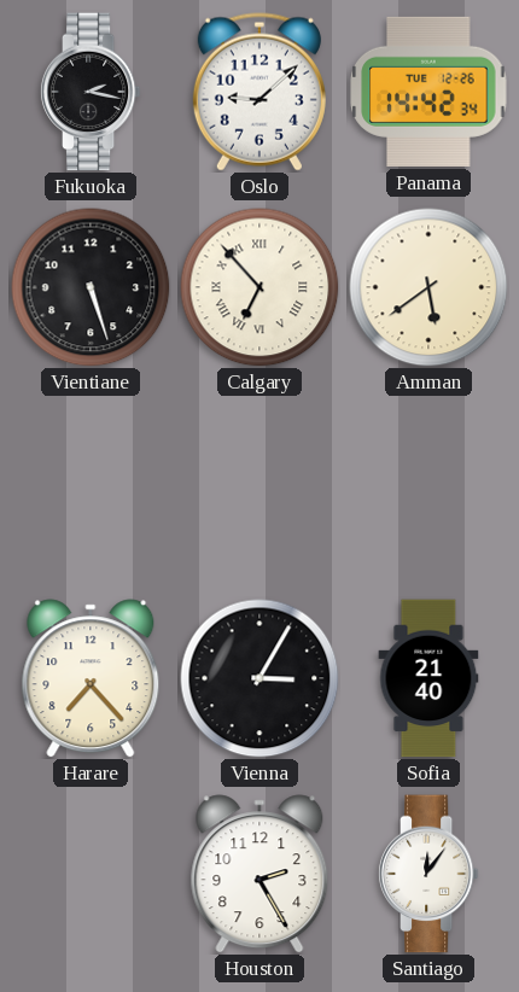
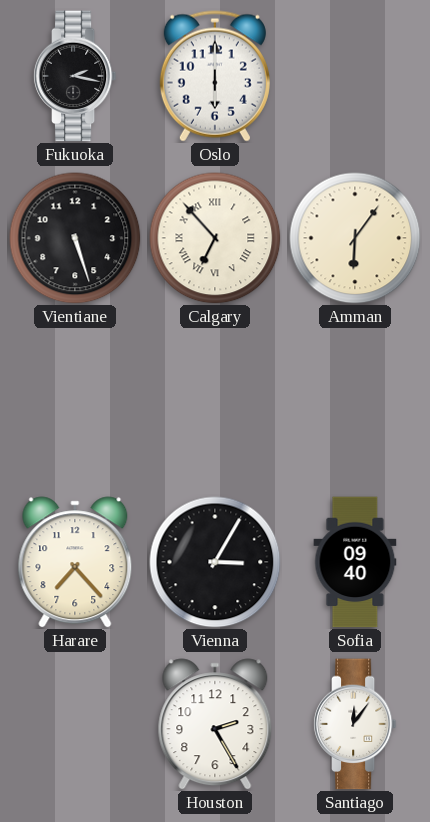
Oslo: 9:08 -> 6:00 (215, 76)
Panama: 14:42 -> none (428, 92)
Amman: 5:39 -> 6:06 (355, 238)
Sofia: 21:40 -> 09:40 (355, 562)
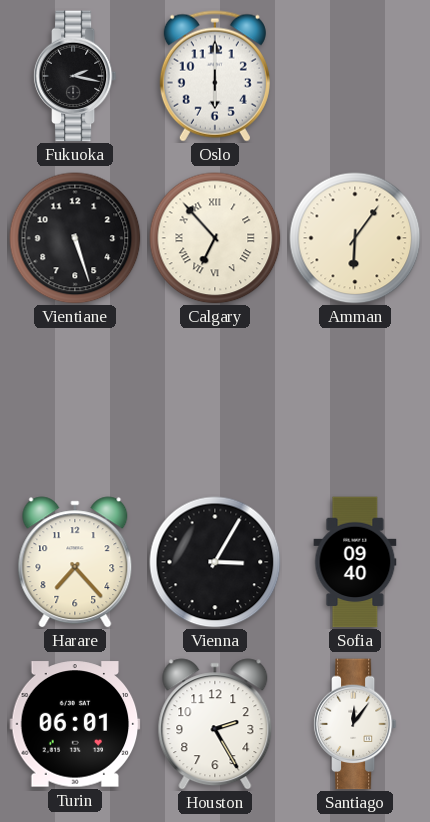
Turin: none -> 06:01 (75, 724)
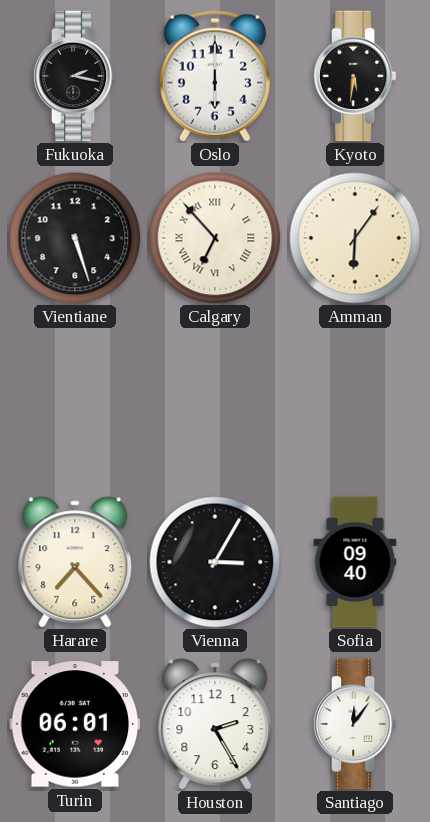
Kyoto: none -> 5:31 (355, 76)
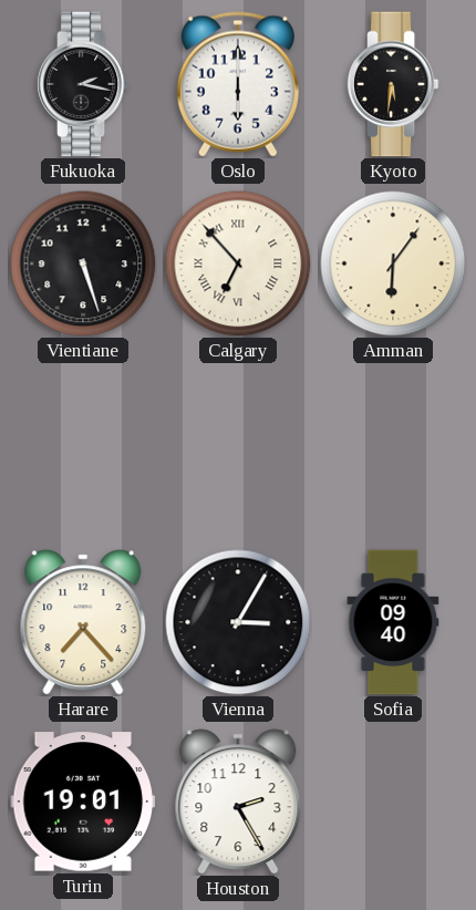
Turin: 06:01 -> 19:01 (83, 802)
Santiago: 12:06 -> none (355, 724)
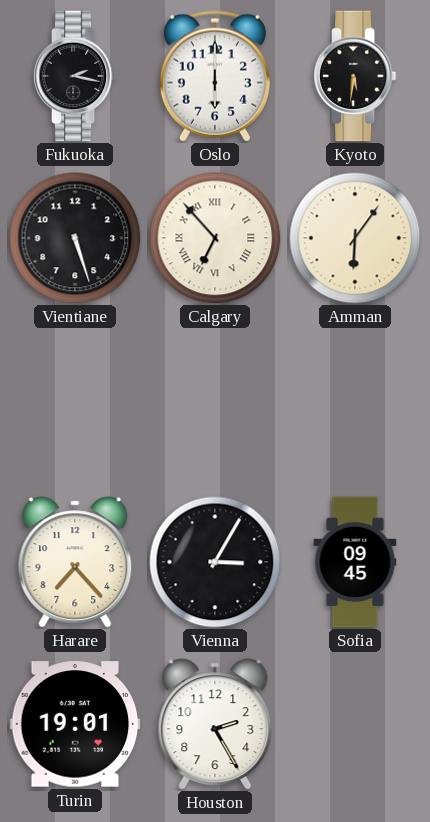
Sofia: 09:40 -> 09:45 (355, 562)
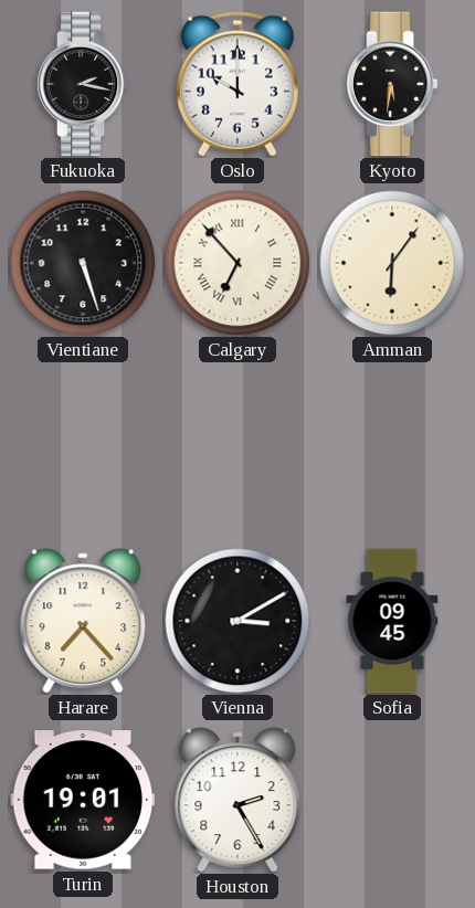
Oslo: 6:00 -> 10:00 (237, 84)
Vienna: 3:05 -> 3:10 (237, 621)
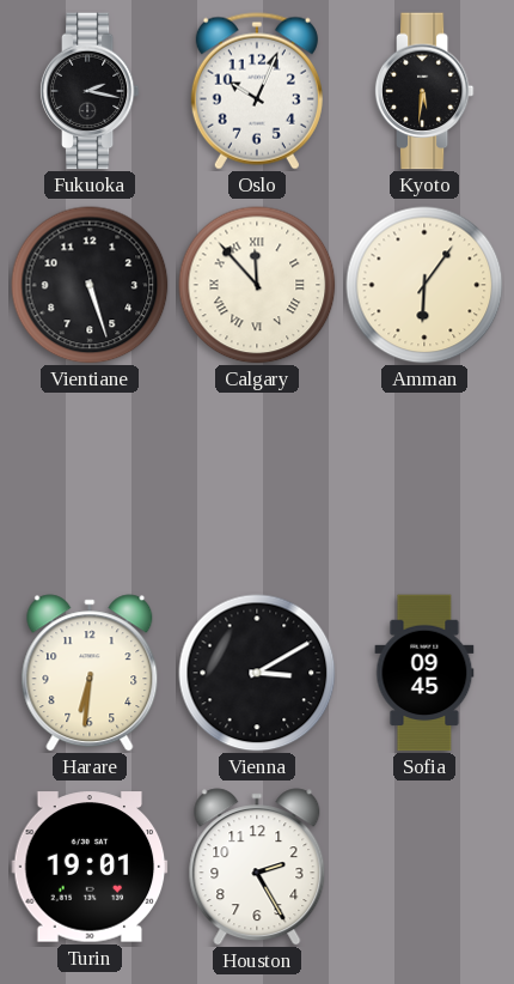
Oslo: 10:00 -> 10:04 (257, 91)
Calgary: 6:53 -> 11:53 (257, 285)
Harare: 7:23 -> 6:31 (90, 673)
